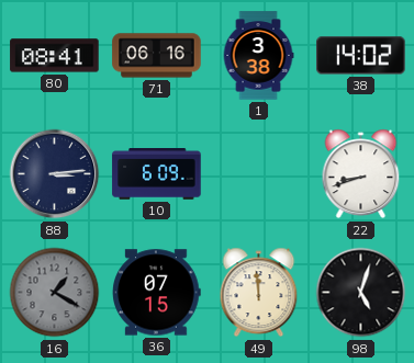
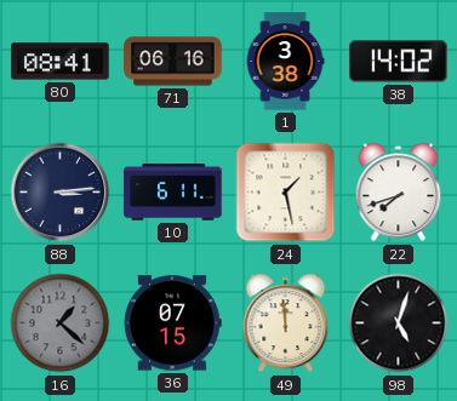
10: 6:09 -> 6:11 (173, 193)
24: none -> 1:28 (286, 193)
22: 8:42 -> 7:42 (399, 193)
16: 1:20 -> 1:22 (61, 323)
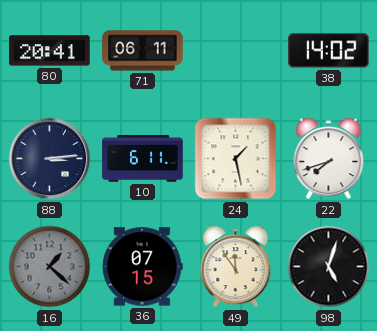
80: 08:41 -> 20:41 (50, 51)
71: 06:16 -> 06:11 (143, 51)
1: 3:38 -> none (285, 62)
49: 11:59 -> 11:54 (236, 267)
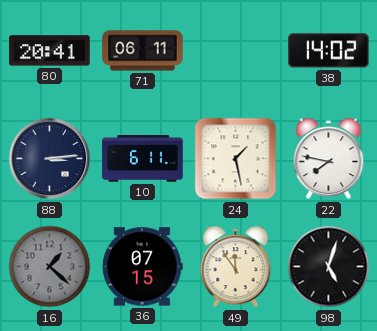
22: 7:42 -> 7:47 (329, 159)
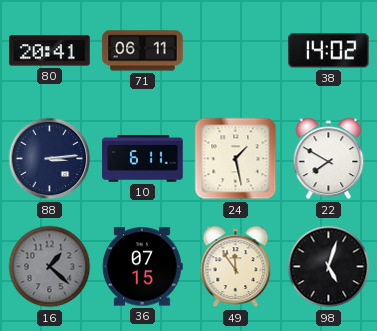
22: 7:47 -> 7:50 (329, 159)
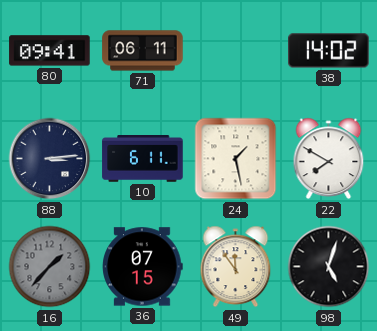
80: 20:41 -> 09:41 (50, 51)
16: 1:22 -> 1:37 (50, 267)
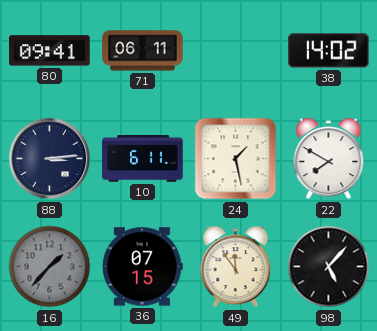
98: 5:03 -> 5:07 (329, 267)
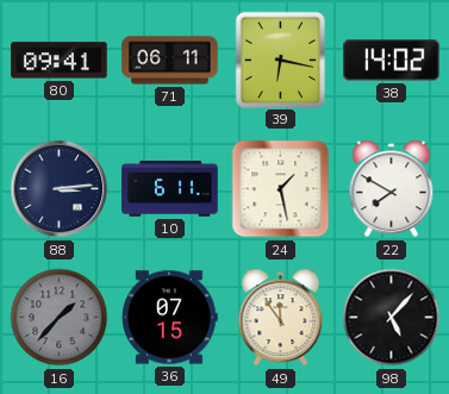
39: none -> 6:17 (280, 60)
